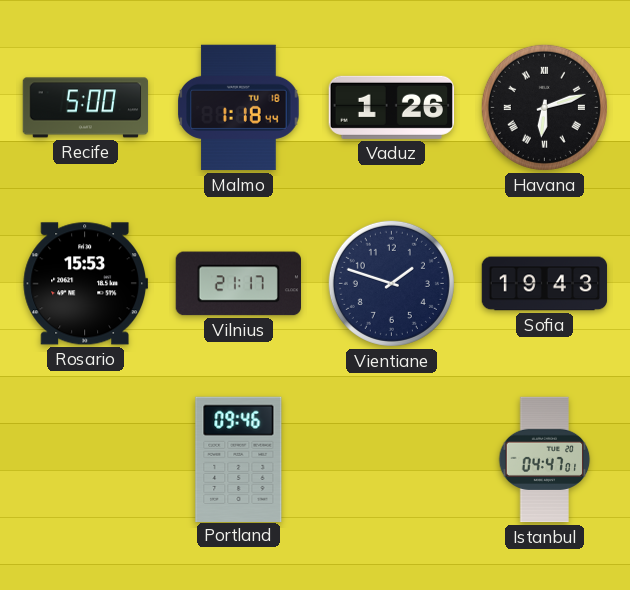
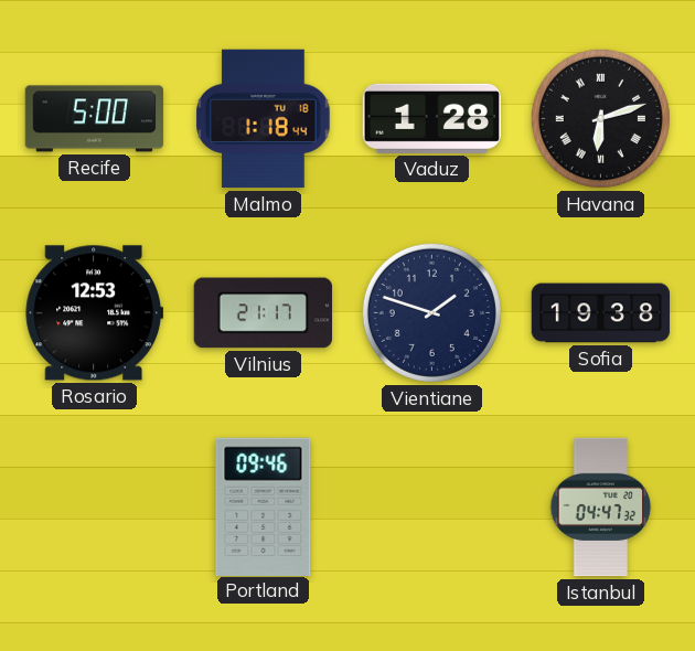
Vaduz: 1:26 -> 1:28 (431, 118)
Rosario: 15:53 -> 12:53 (94, 313)
Sofia: 19:43 -> 19:38 (601, 313)
Istanbul: 04:47:01 -> 04:47:32 (601, 508)
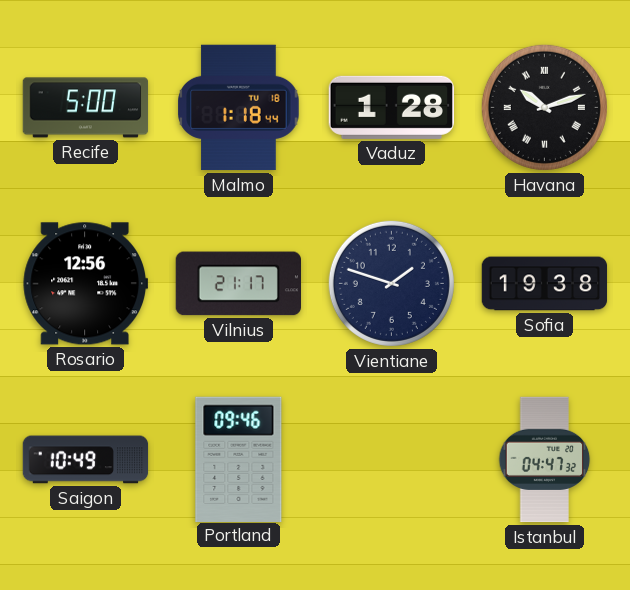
Havana: 6:12 -> 10:12 (544, 107)
Rosario: 12:53 -> 12:56 (85, 284)
Saigon: none -> 10:49 (86, 460)
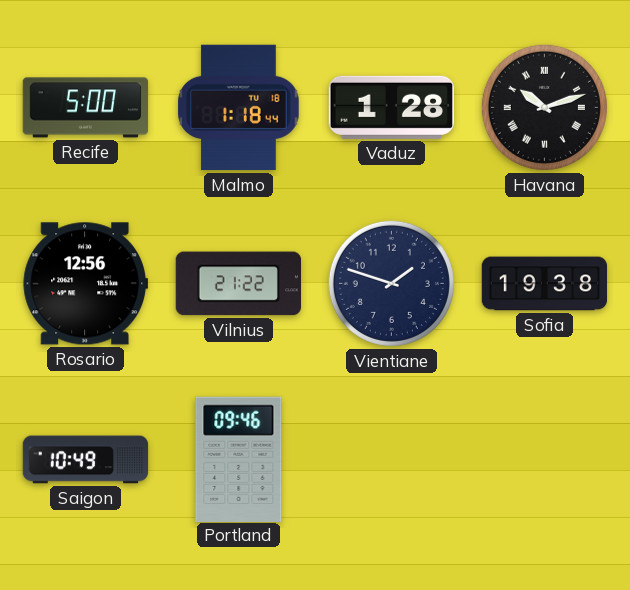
Vilnius: 21:17 -> 21:22 (238, 284)
Istanbul: 04:47 -> none (545, 460)
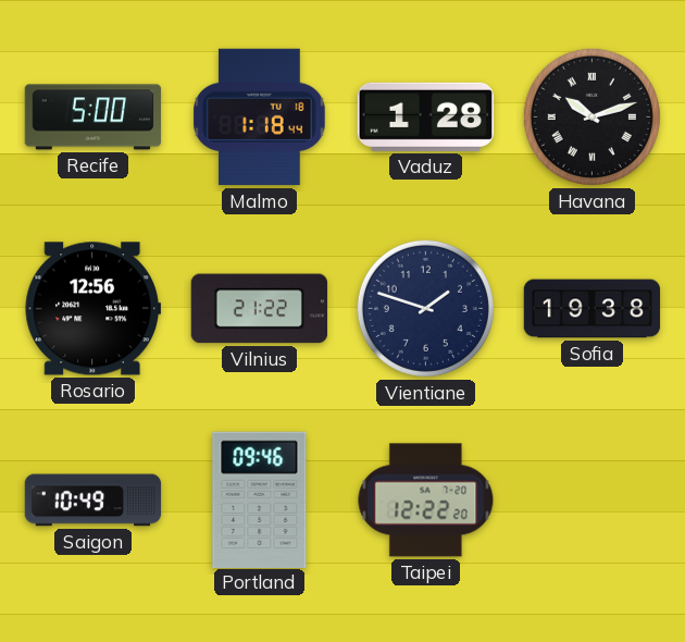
Taipei: none -> 12:22 (426, 501)
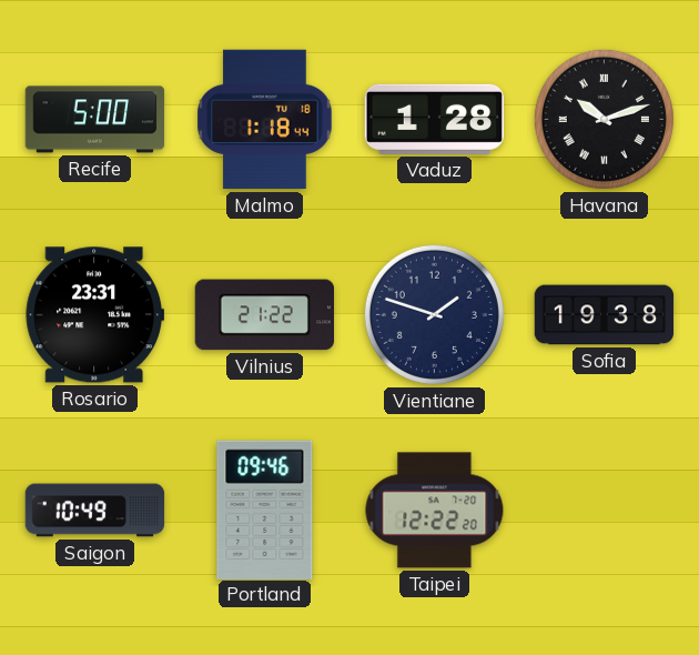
Rosario: 12:56 -> 23:31 (94, 315)
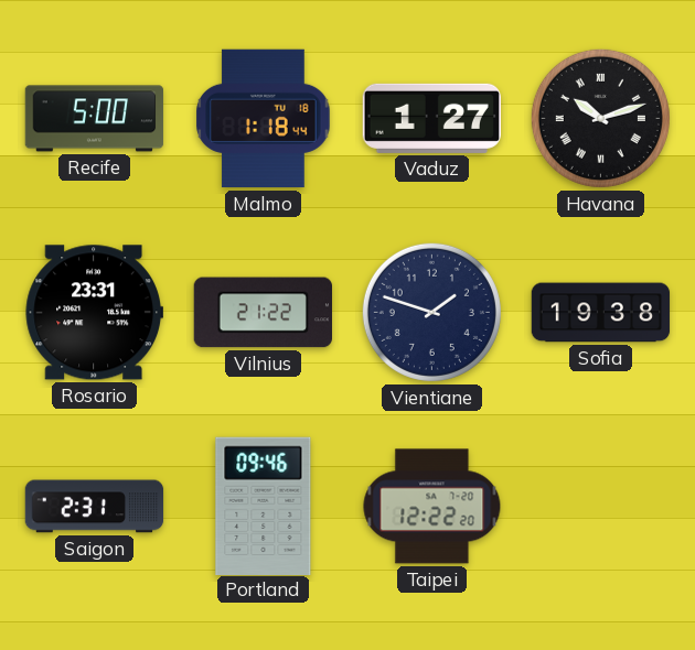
Vaduz: 1:28 -> 1:27 (431, 118)
Saigon: 10:49 -> 2:31 (95, 507)
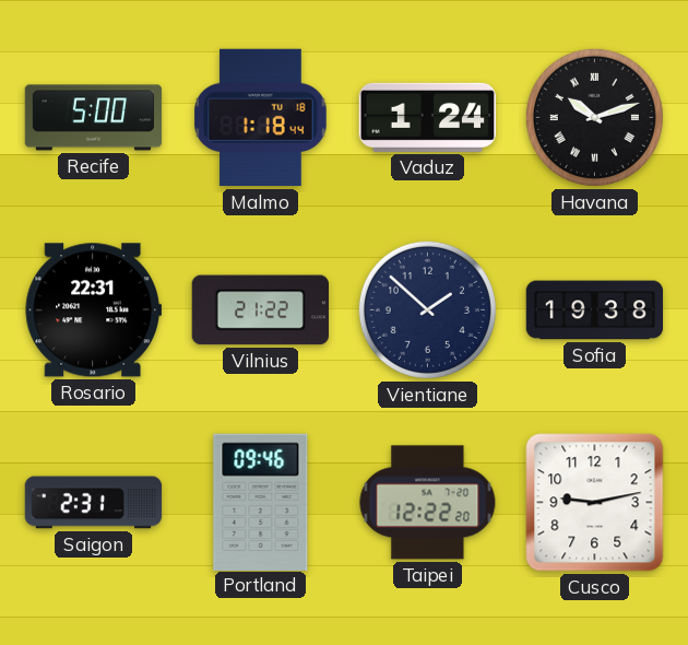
Vaduz: 1:27 -> 1:24 (427, 117)
Rosario: 23:31 -> 22:31 (93, 310)
Vientiane: 1:48 -> 1:52 (427, 309)
Cusco: none -> 9:13 (595, 503)
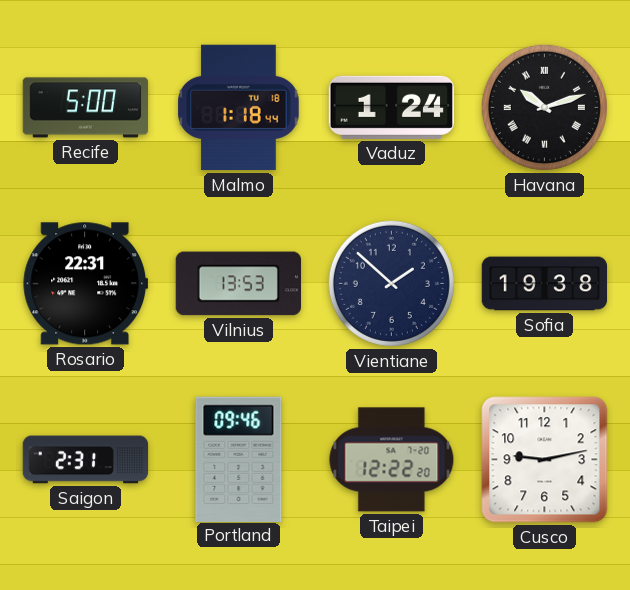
Vilnius: 21:22 -> 13:53 (238, 284)
